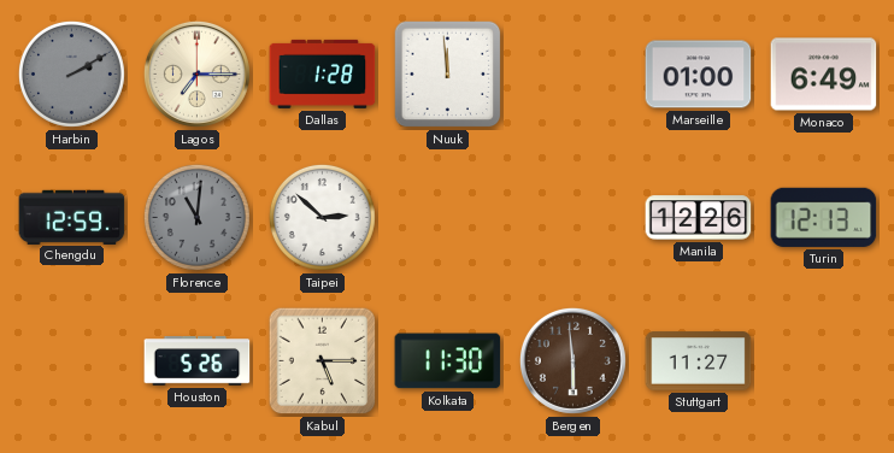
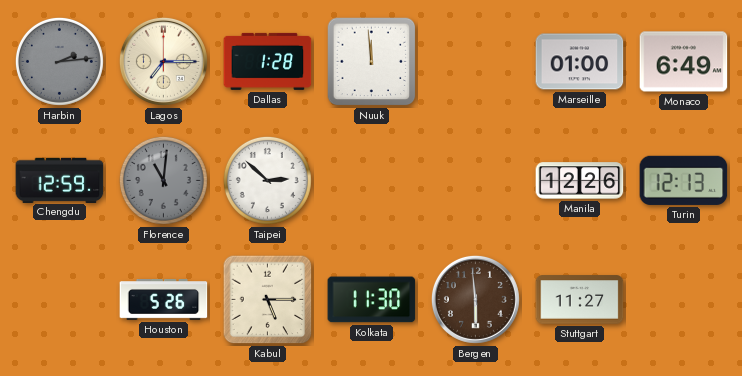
Harbin: 2:10 -> 2:14 (59, 61)
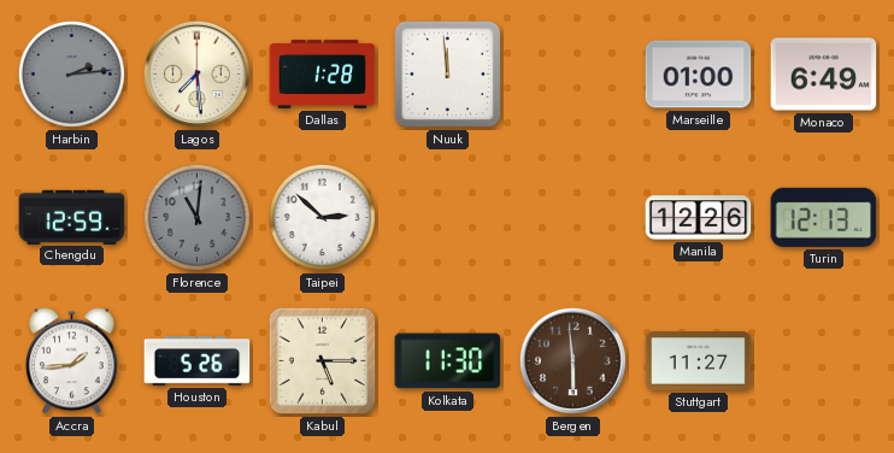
Lagos: 7:15 -> 7:29 (196, 73)
Accra: none -> 1:44 (72, 361)
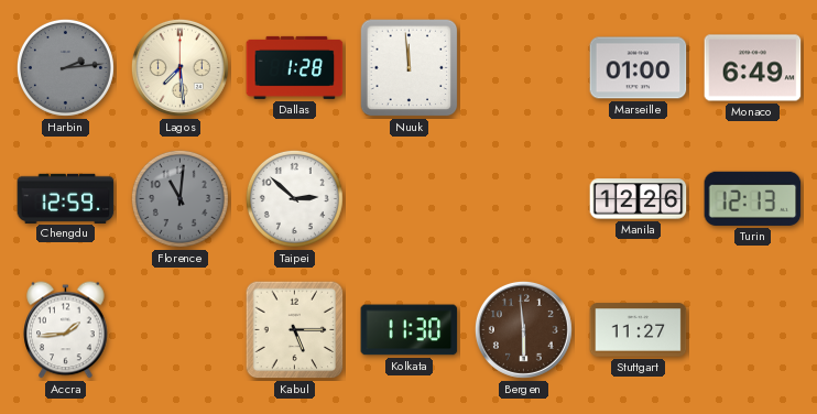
Houston: 5:26 -> none (198, 361)
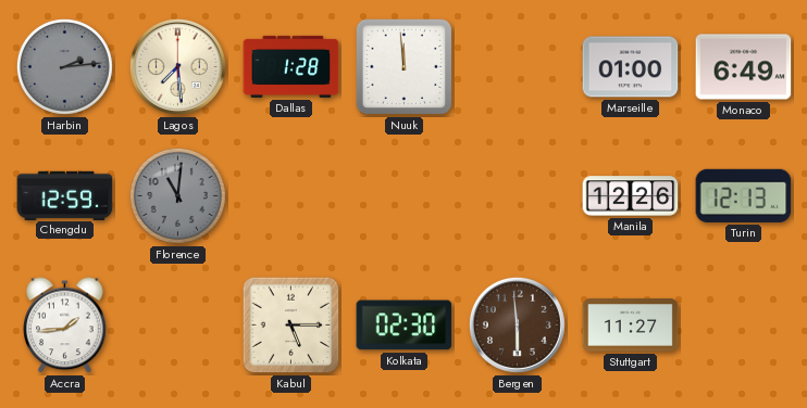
Taipei: 2:52 -> none (294, 198)
Kolkata: 11:30 -> 02:30 (405, 326)
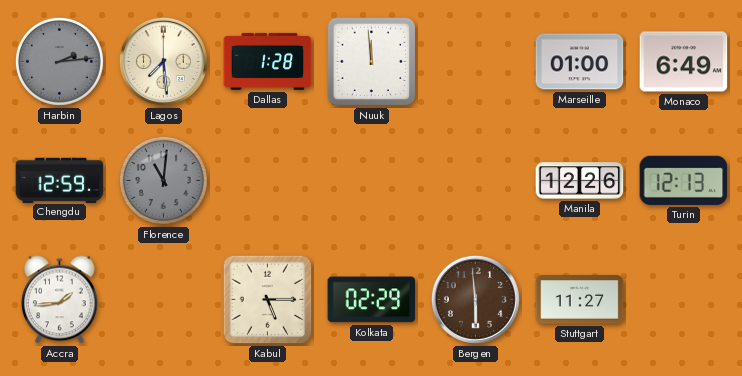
Kolkata: 02:30 -> 02:29 (372, 300)
